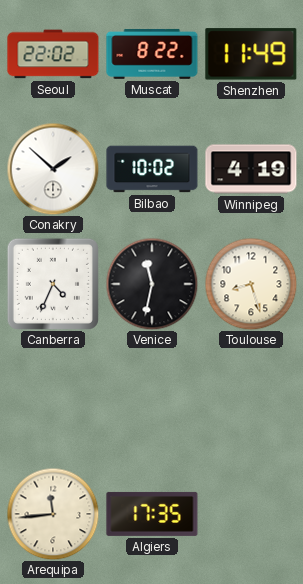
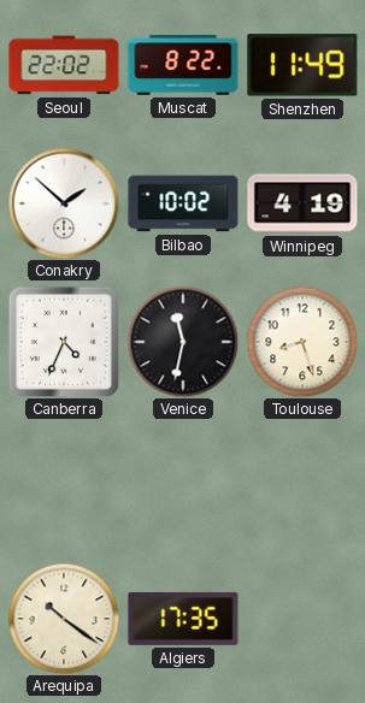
Arequipa: 11:44 -> 10:21 (64, 619)
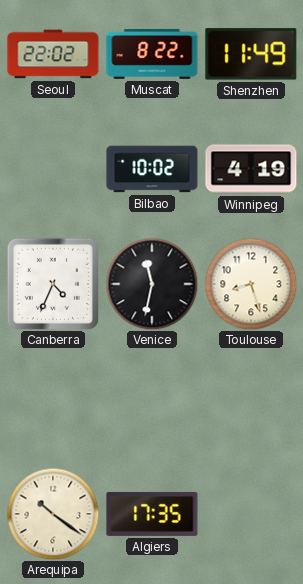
Conakry: 1:52 -> none (64, 203)
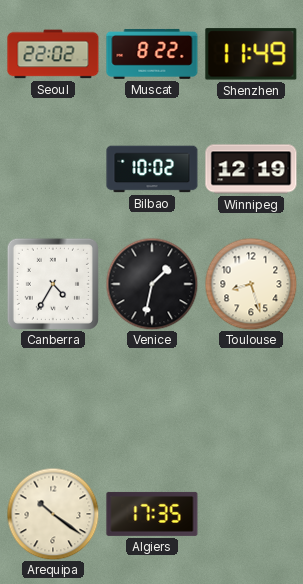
Winnipeg: 4:19 -> 12:19 (251, 169)
Canberra: 4:34 -> 4:35 (53, 284)
Venice: 11:32 -> 1:32 (152, 284)
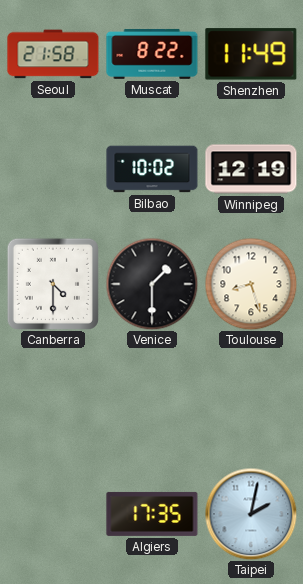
Seoul: 22:02 -> 21:58 (53, 54)
Canberra: 4:35 -> 4:30 (53, 284)
Venice: 1:32 -> 1:30 (152, 284)
Arequipa: 10:21 -> none (53, 514)
Taipei: none -> 2:02 (251, 514)
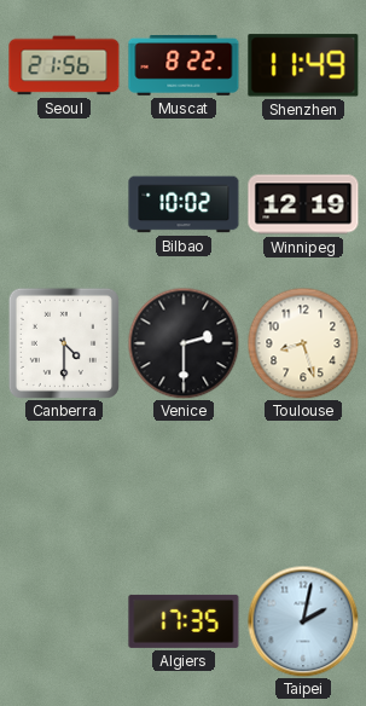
Seoul: 21:58 -> 21:56 (64, 65)
Venice: 1:30 -> 2:30 (184, 343)
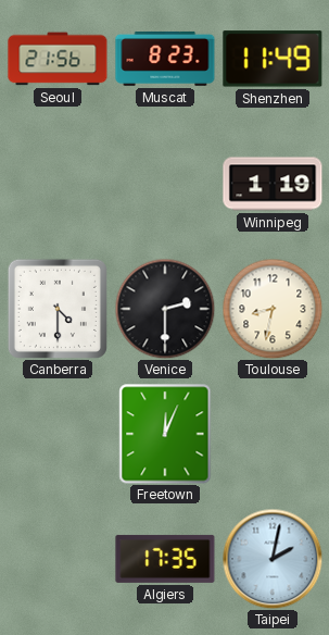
Muscat: 8:22 -> 8:23 (165, 59)
Bilbao: 10:02 -> none (184, 204)
Winnipeg: 12:19 -> 1:19 (273, 184)
Toulouse: 8:27 -> 8:32 (273, 309)
Freetown: none -> 12:04 (165, 434)
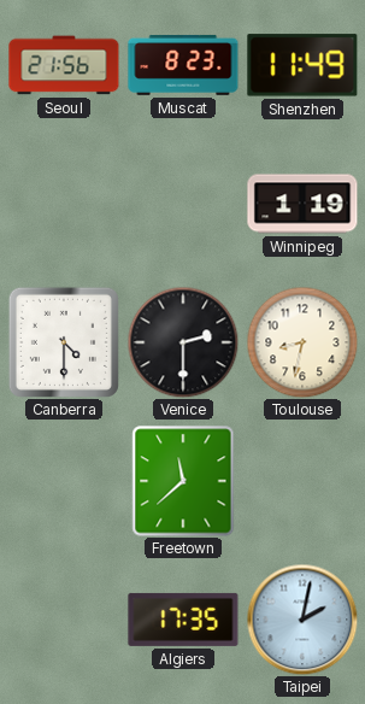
Freetown: 12:04 -> 11:38 (183, 481)
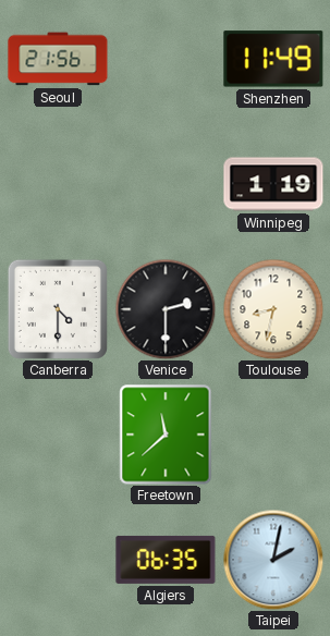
Muscat: 8:23 -> none (183, 65)
Algiers: 17:35 -> 06:35 (166, 560)
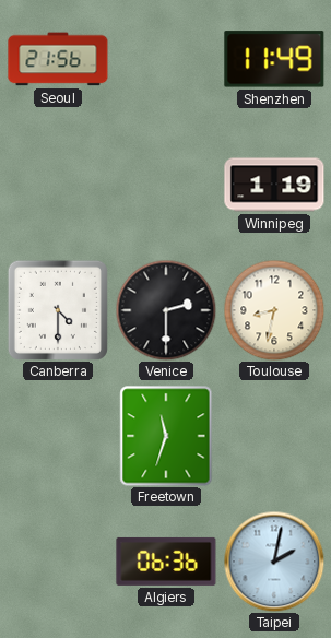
Freetown: 11:38 -> 11:33 (166, 436)
Algiers: 06:35 -> 06:36 (166, 562)
